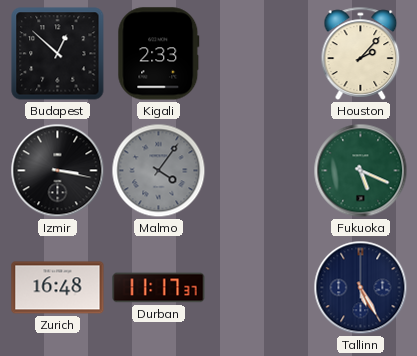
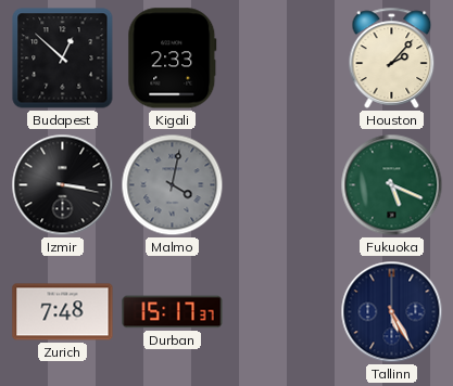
Malmo: 4:06 -> 4:02 (173, 185)
Zurich: 16:48 -> 7:48 (63, 312)
Durban: 11:17 -> 15:17 (173, 312)
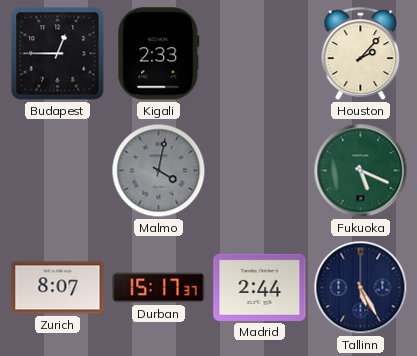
Budapest: 12:52 -> 12:45 (58, 54)
Izmir: 3:17 -> none (63, 185)
Zurich: 7:48 -> 8:07 (58, 288)
Madrid: none -> 2:44 (260, 287)
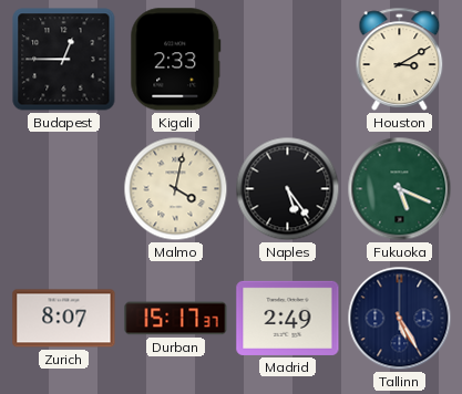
Houston: 2:07 -> 3:10 (400, 59)
Malmo dial: grey -> cream (176, 189)
Naples: none -> 5:24 (288, 189)
Madrid: 2:44 -> 2:49 (288, 318)
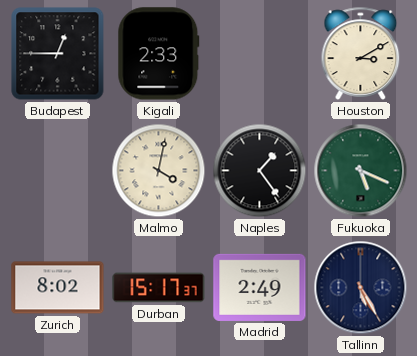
Naples: 5:24 -> 1:24 (260, 171)
Zurich: 8:07 -> 8:02 (58, 288)
